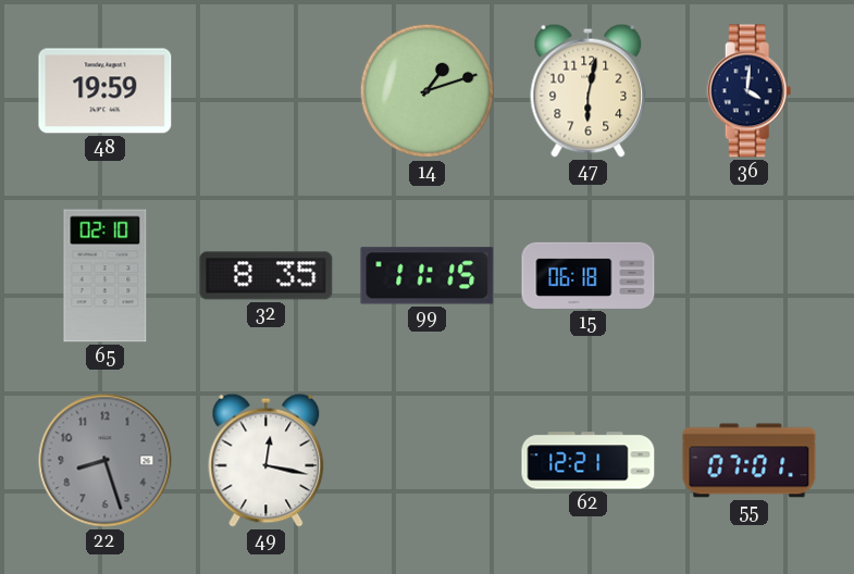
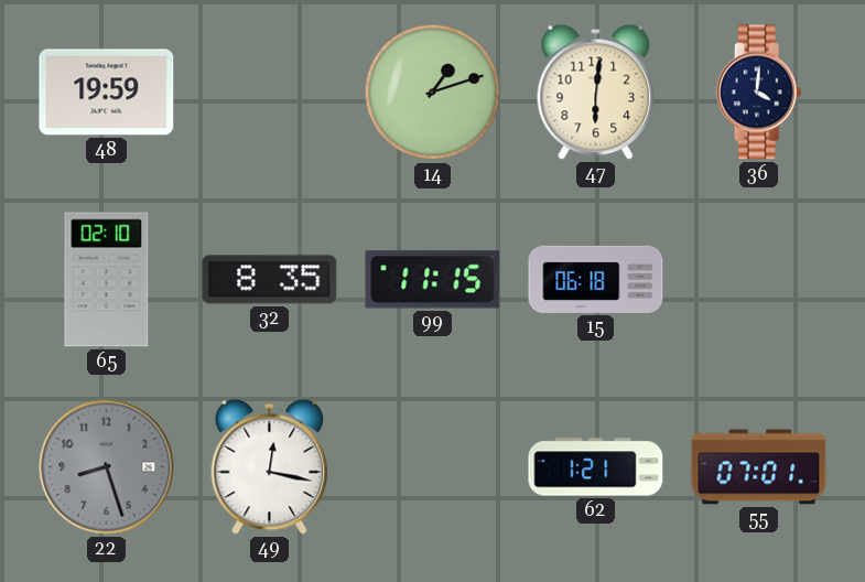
47: 6:02 -> 6:01 (596, 91)
62: 12:21 -> 1:21 (596, 467)
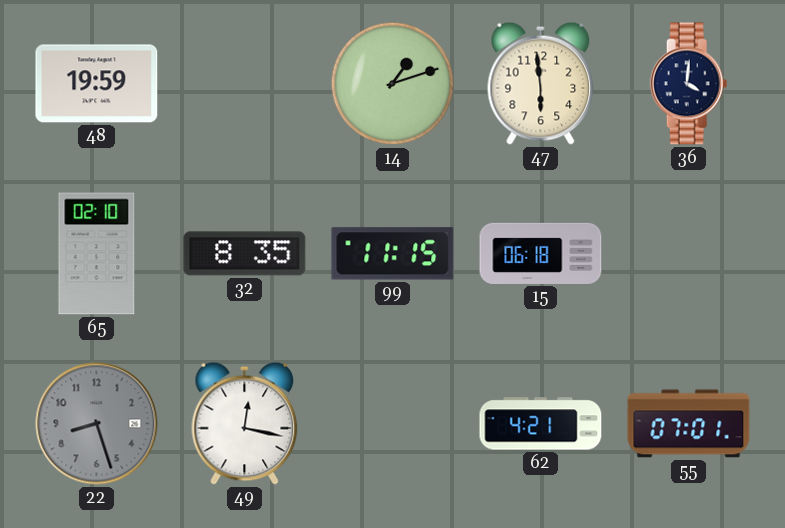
47: 6:01 -> 5:59 (541, 83)
62: 1:21 -> 4:21 (541, 424)
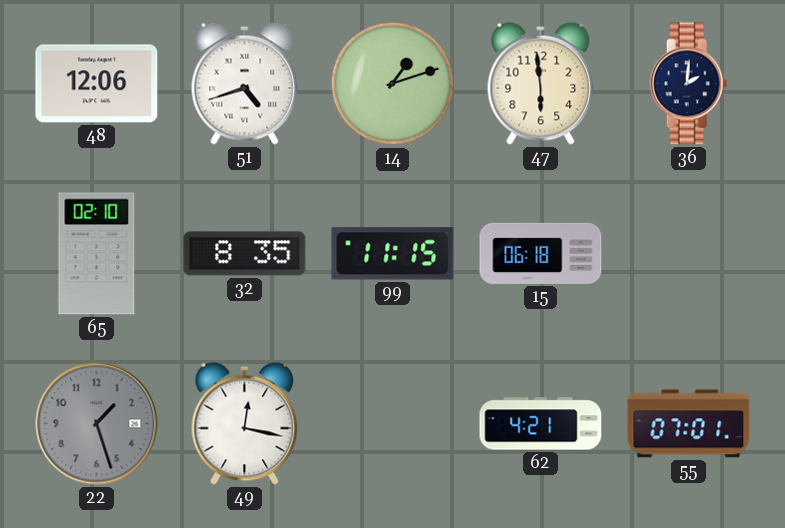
48: 19:59 -> 12:06 (97, 84)
51: none -> 4:42 (245, 83)
36: 4:01 -> 2:01 (689, 84)
22: 8:27 -> 1:27 (97, 424)
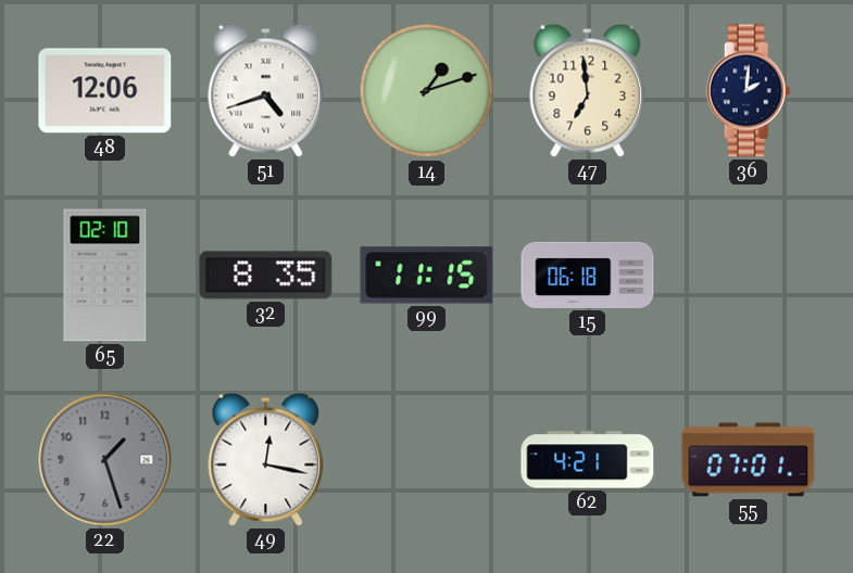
47: 5:59 -> 6:59 (588, 90)
